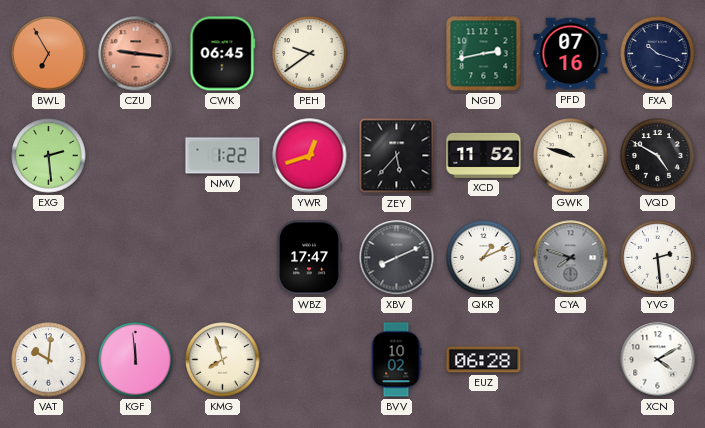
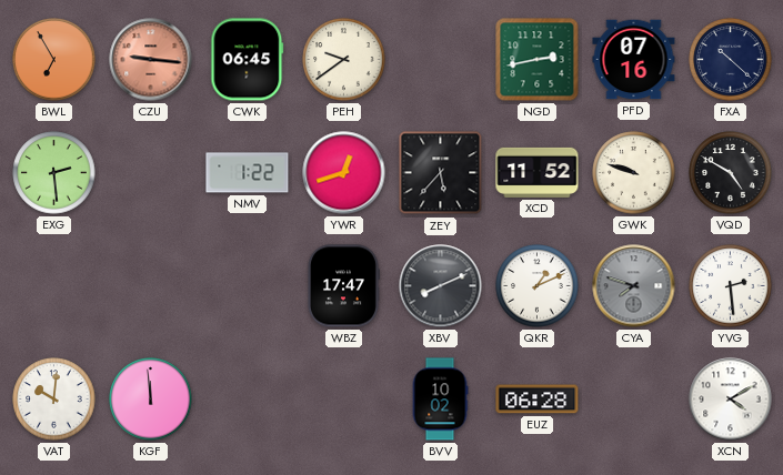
FXA: 10:18 -> 10:22 (731, 60)
KMG: 7:57 -> none (223, 360)
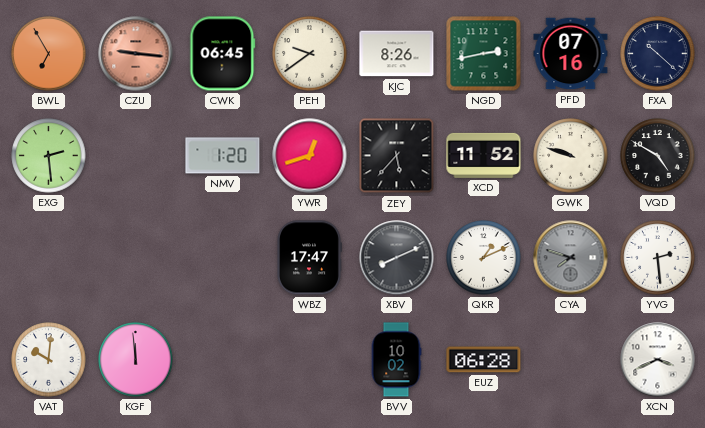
KJC: none -> 8:26 (397, 54)
NMV: 1:22 -> 1:20 (223, 156)
XCN: 4:10 -> 3:41 (658, 360)
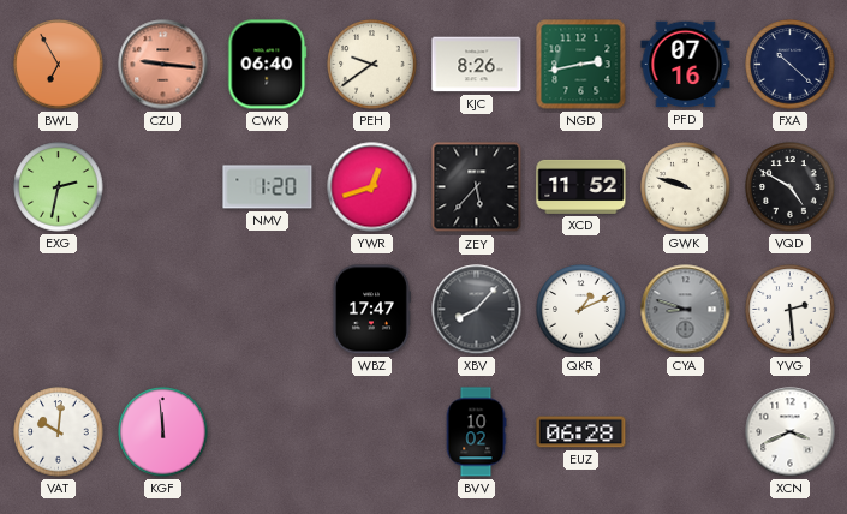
CWK: 06:45 -> 06:40 (268, 65)
EXG: 2:29 -> 2:32 (59, 187)
XBV: 8:11 -> 8:07 (477, 310)
CYA: 7:48 -> 8:48 (686, 310)
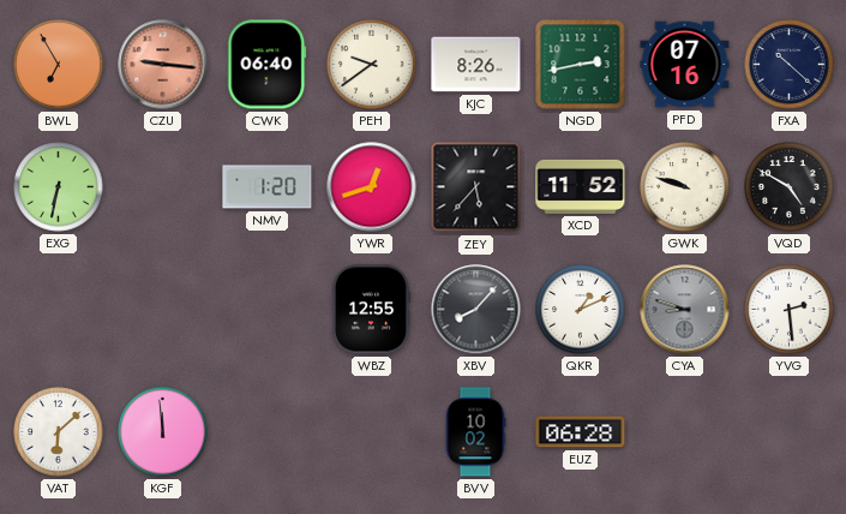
EXG: 2:32 -> 6:32 (59, 187)
WBZ: 17:47 -> 12:55 (372, 310)
VAT: 10:01 -> 6:08 (59, 432)
XCN: 3:41 -> none (791, 432)
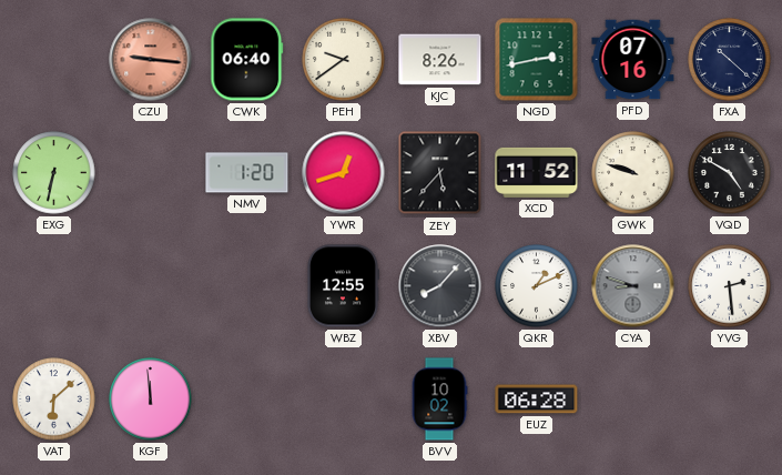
BWL: 6:55 -> none (59, 65)
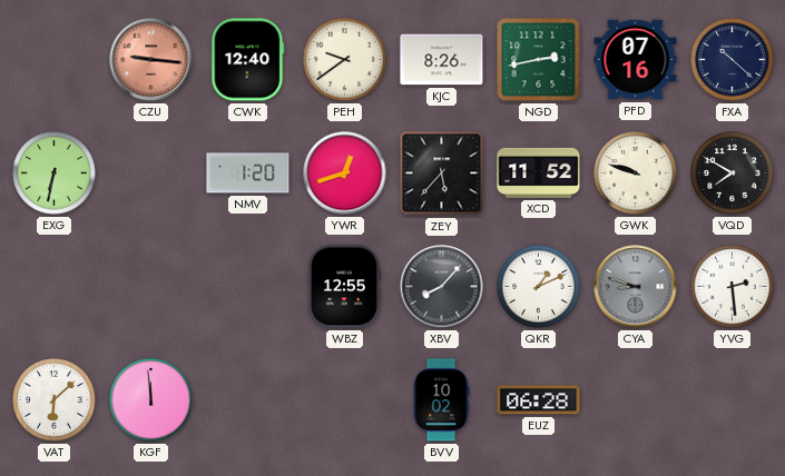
CWK: 06:40 -> 12:40 (248, 60)
VQD: 4:50 -> 7:50 (733, 173)
